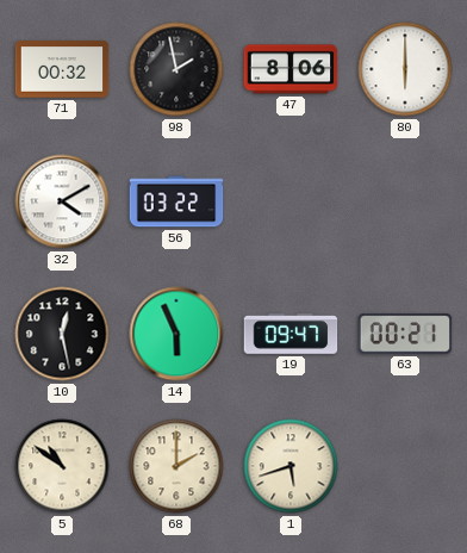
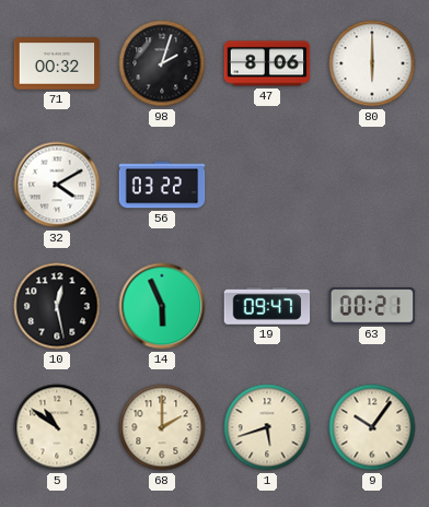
98: 1:58 -> 2:03 (162, 63)
9: none -> 10:06 (372, 427)
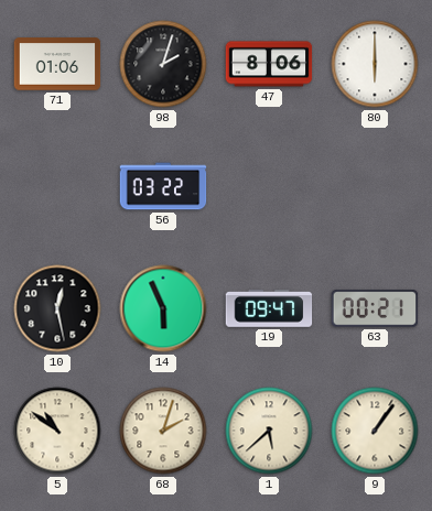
71: 00:32 -> 01:06 (57, 64)
32: 4:10 -> none (57, 185)
68: 2:00 -> 2:03 (163, 431)
1: 5:42 -> 5:38 (269, 431)
9: 10:06 -> 1:06 (375, 431)
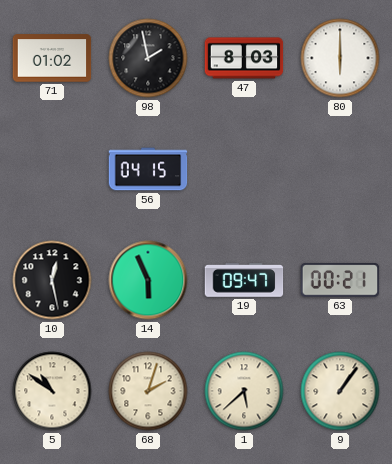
71: 01:06 -> 01:02 (52, 58)
98: 2:03 -> 1:58 (148, 58)
47: 8:06 -> 8:03 (244, 58)
56: 03:22 -> 04:15 (148, 169)
